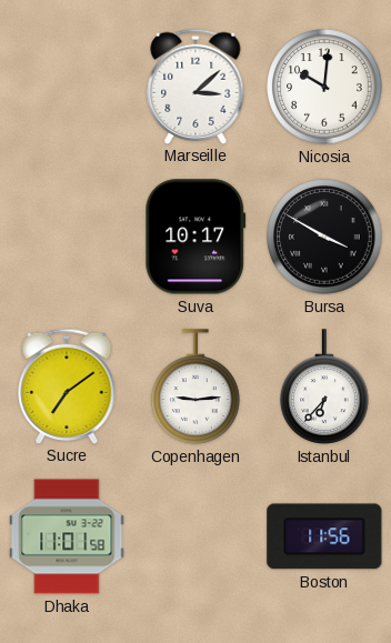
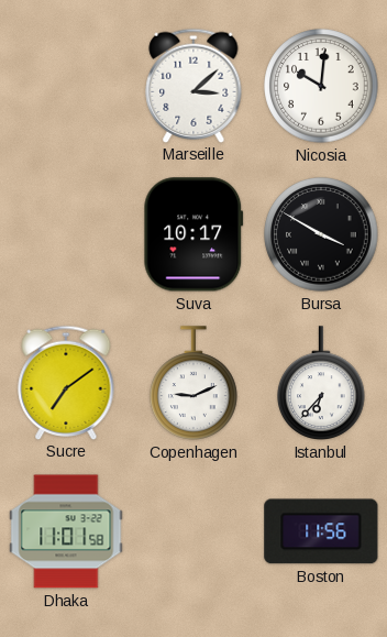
Copenhagen: 9:14 -> 9:11 (193, 383)
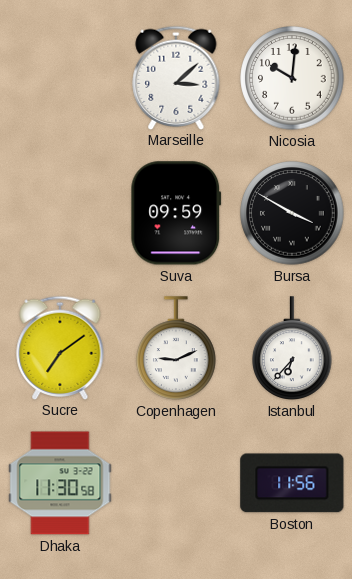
Suva: 10:17 -> 09:59 (176, 213)
Dhaka: 11:01 -> 11:30 (60, 483)
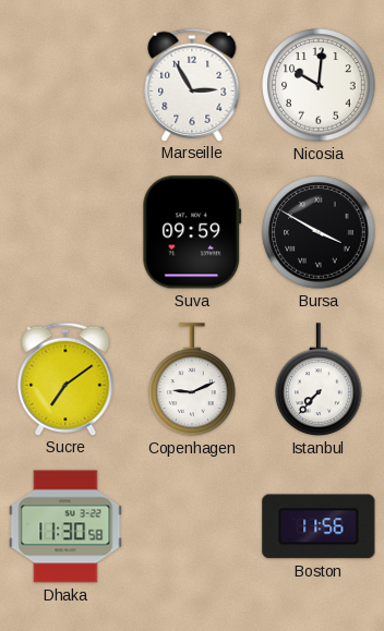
Marseille: 3:08 -> 2:55 (192, 84)
Istanbul: 6:37 -> 7:37 (319, 379)
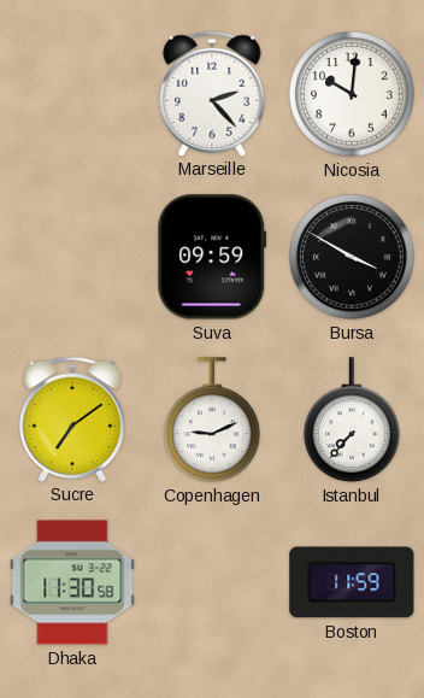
Marseille: 2:55 -> 2:23 (212, 93)
Boston: 11:56 -> 11:59 (352, 582)
